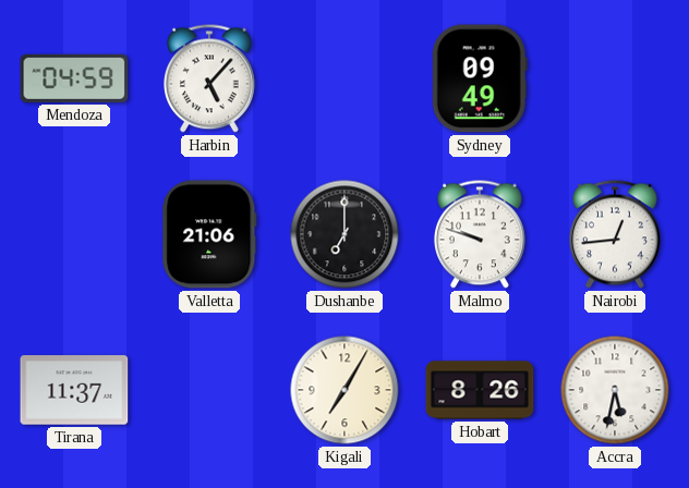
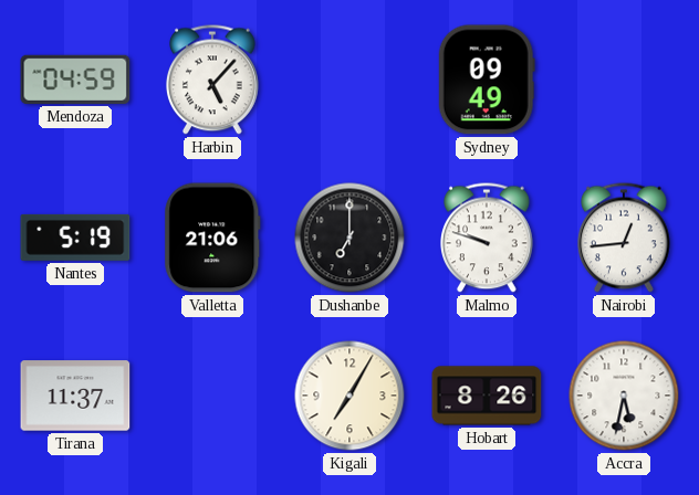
Nantes: none -> 5:19 (75, 238)
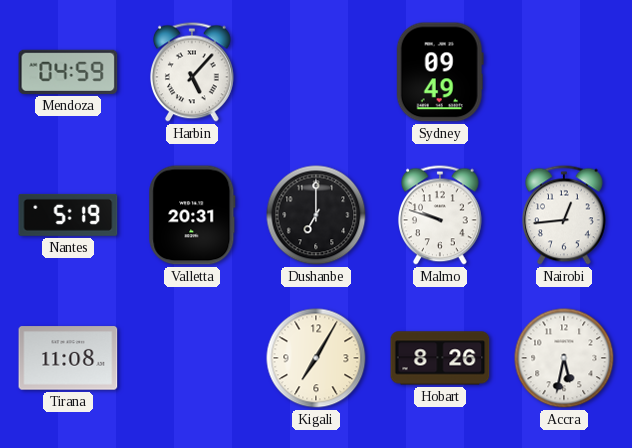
Valletta: 21:06 -> 20:31 (192, 215)
Tirana: 11:37 -> 11:08 (68, 358)
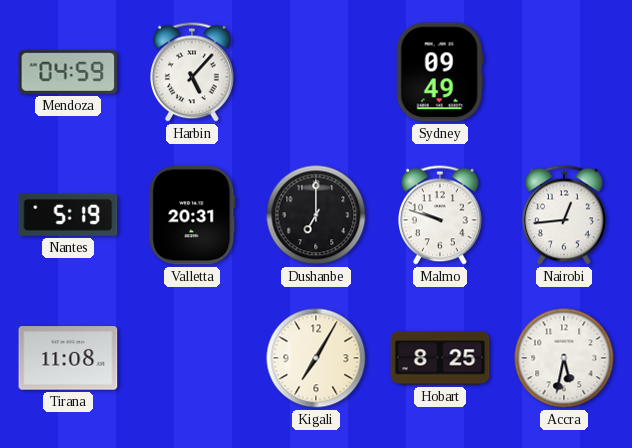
Hobart: 8:26 -> 8:25 (440, 358)
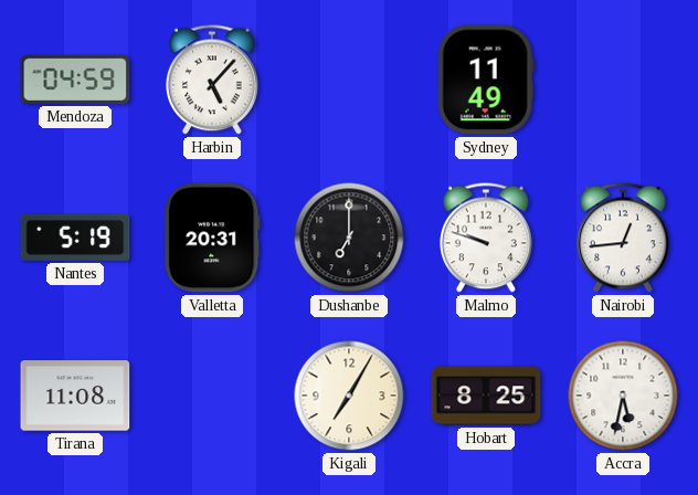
Sydney: 09:49 -> 11:49 (486, 80)
